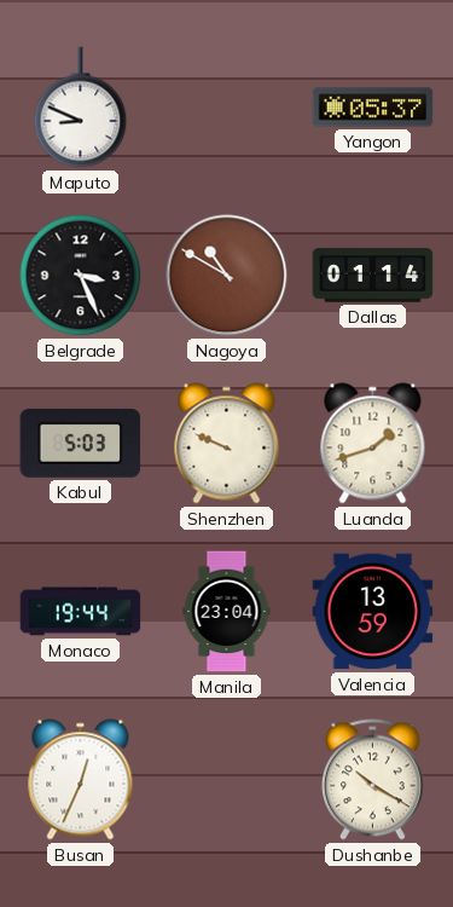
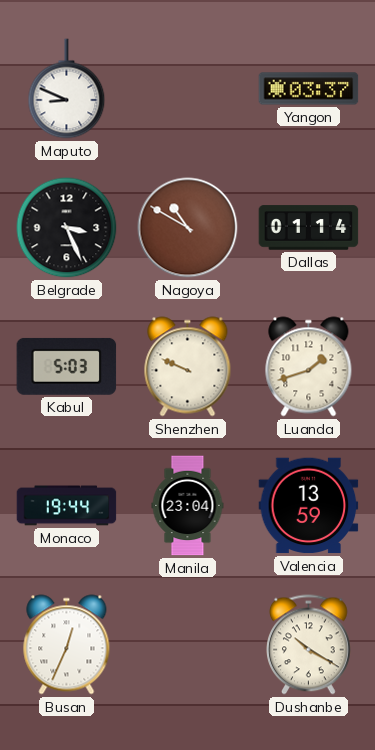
Yangon: 05:37 -> 03:37 (309, 89)
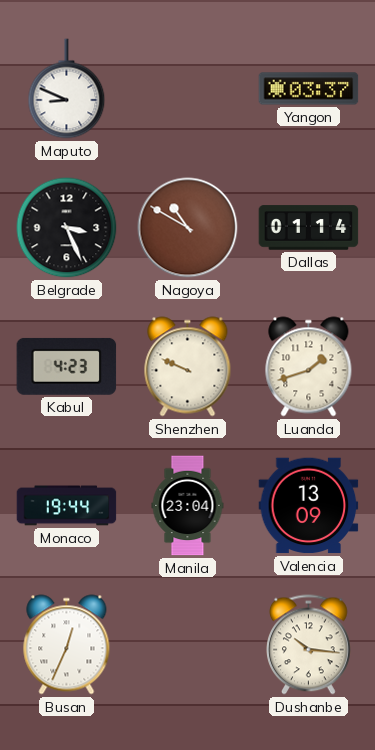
Kabul: 5:03 -> 4:23 (67, 366)
Valencia: 13:59 -> 13:09 (309, 506)
Dushanbe: 10:20 -> 10:16 (309, 645)
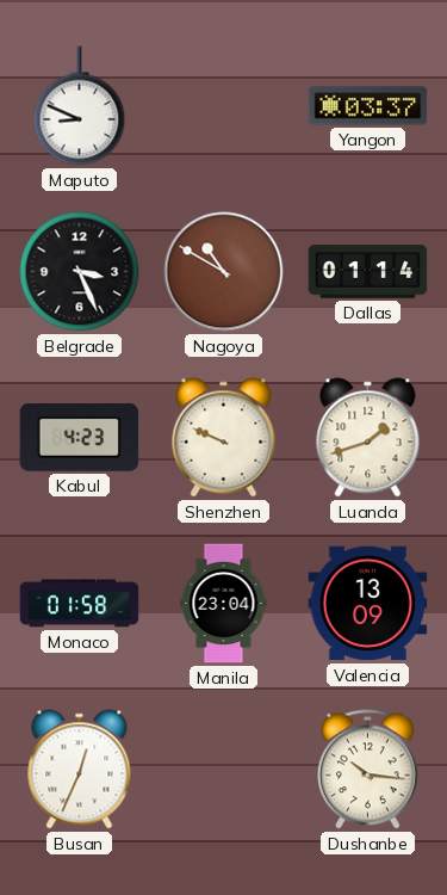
Monaco: 19:44 -> 01:58 (80, 604)
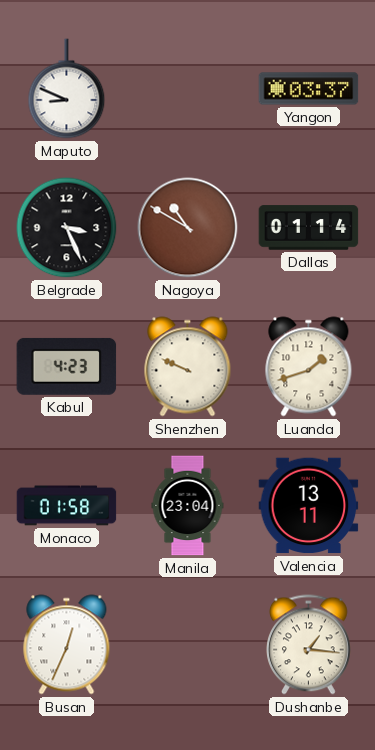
Valencia: 13:09 -> 13:11 (309, 506)
Dushanbe: 10:16 -> 1:16 (309, 645)
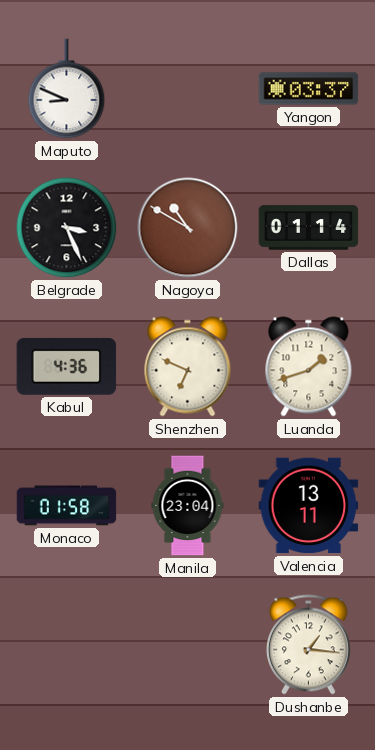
Kabul: 4:23 -> 4:36 (67, 366)
Shenzhen: 9:49 -> 6:49 (188, 367)
Busan: 12:34 -> none (67, 645)
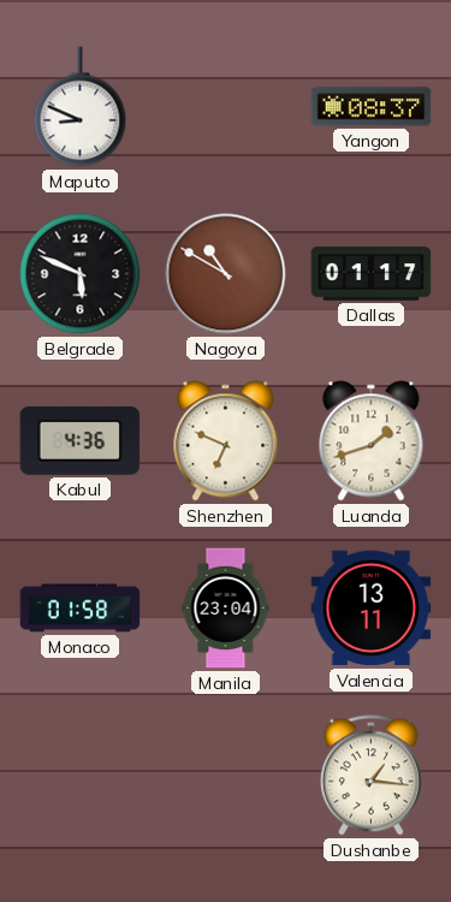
Yangon: 03:37 -> 08:37 (372, 107)
Belgrade: 3:26 -> 5:49 (81, 274)
Dallas: 01:14 -> 01:17 (372, 274)
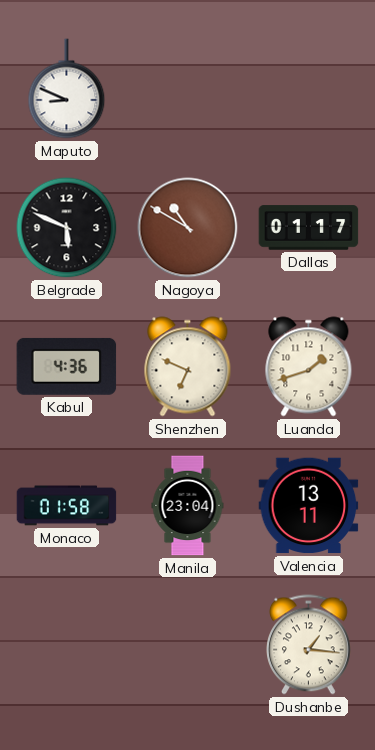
Yangon: 08:37 -> none (372, 107)
